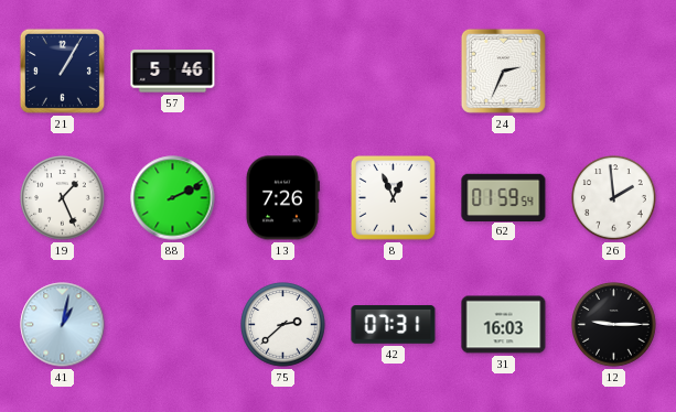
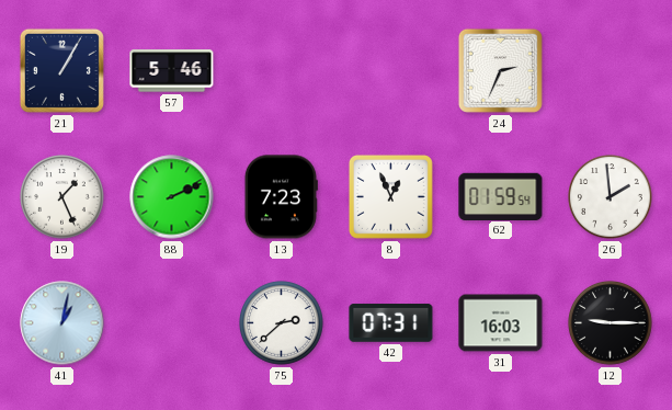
13: 7:26 -> 7:23 (281, 197)
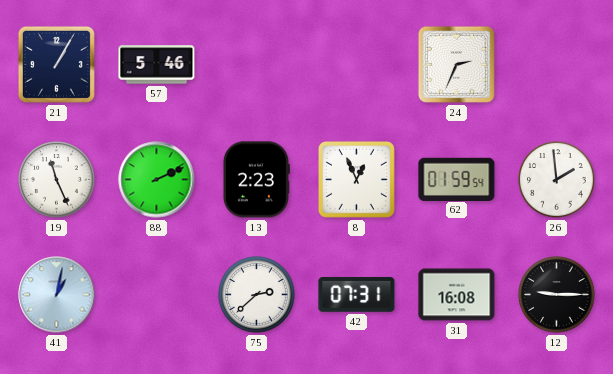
19: 1:26 -> 11:26 (57, 180)
13: 7:23 -> 2:23 (256, 180)
31: 16:03 -> 16:08 (457, 295)
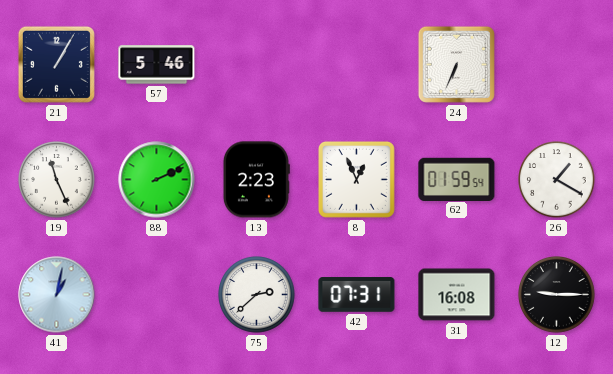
24: 2:34 -> 6:34 (456, 64)
26: 1:59 -> 1:20 (557, 180)
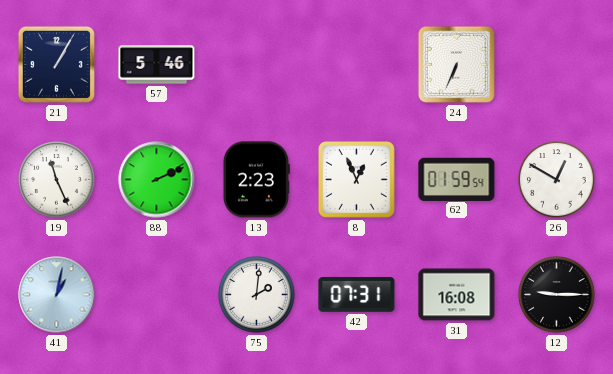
26: 1:20 -> 12:50 (557, 180)
75: 2:38 -> 2:01 (257, 295)
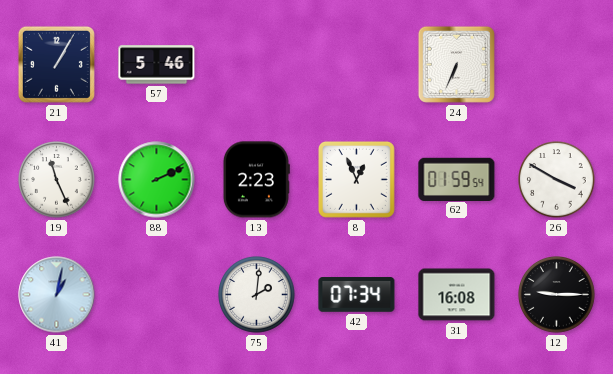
26: 12:50 -> 3:50 (557, 180)
42: 07:31 -> 07:34 (357, 295)
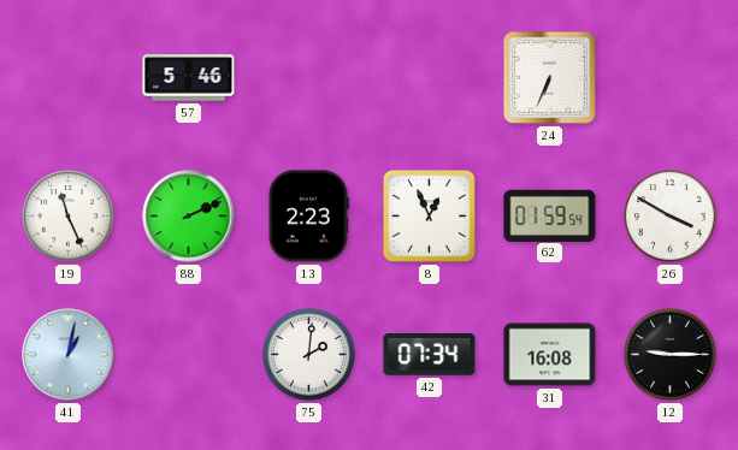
21: 1:05 -> none (56, 64)
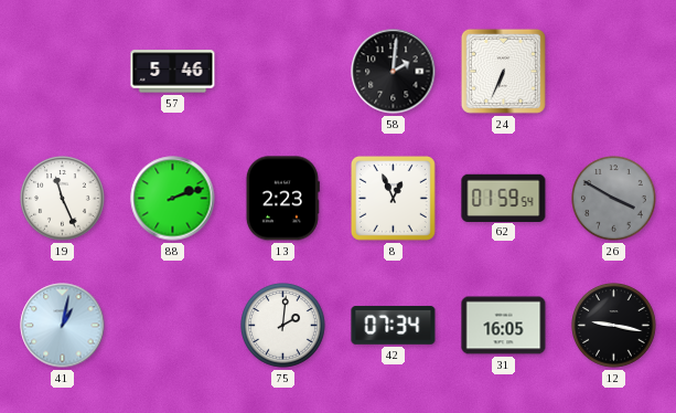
58: none -> 2:01 (394, 72)
88: 2:11 -> 2:12 (173, 199)
26 dial: white -> grey (614, 199)
31: 16:08 -> 16:05 (504, 326)
12: 9:15 -> 9:17 (614, 326)
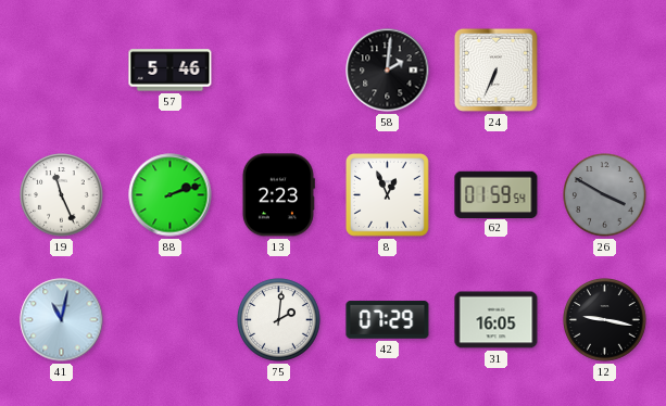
41: 1:02 -> 11:02 (62, 320)
42: 07:34 -> 07:29 (388, 320)
